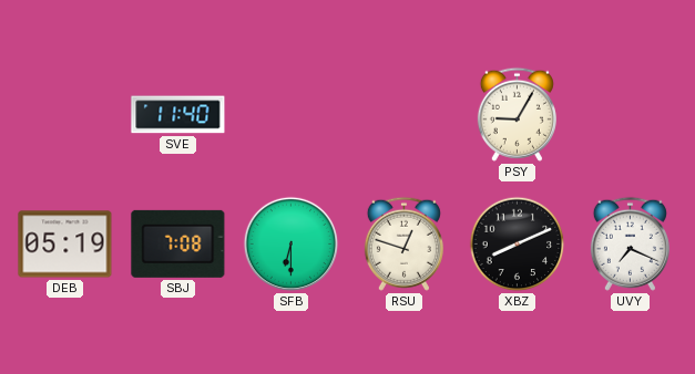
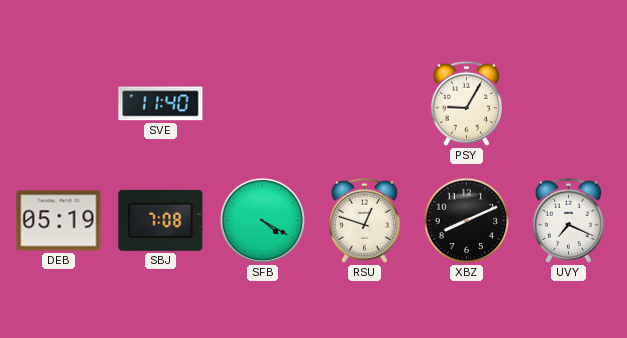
SFB: 6:30 -> 4:20 (263, 221)
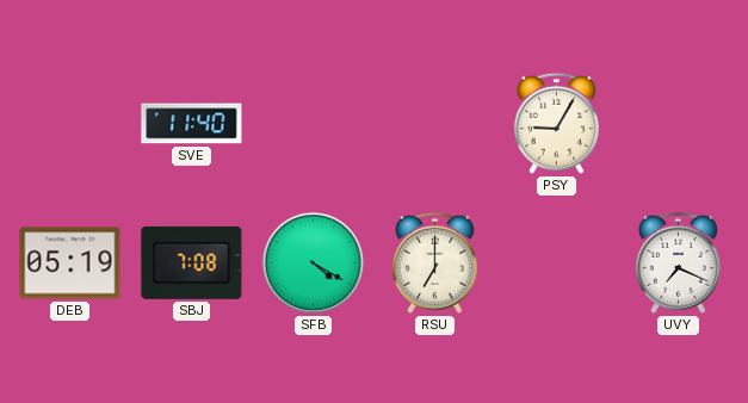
RSU: 12:48 -> 7:00 (434, 262)
XBZ: 8:11 -> none (467, 221)
